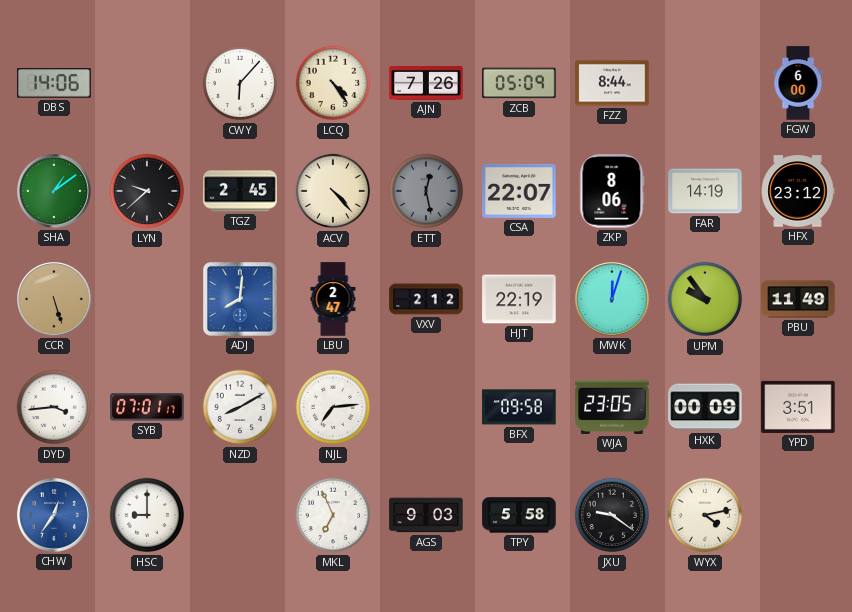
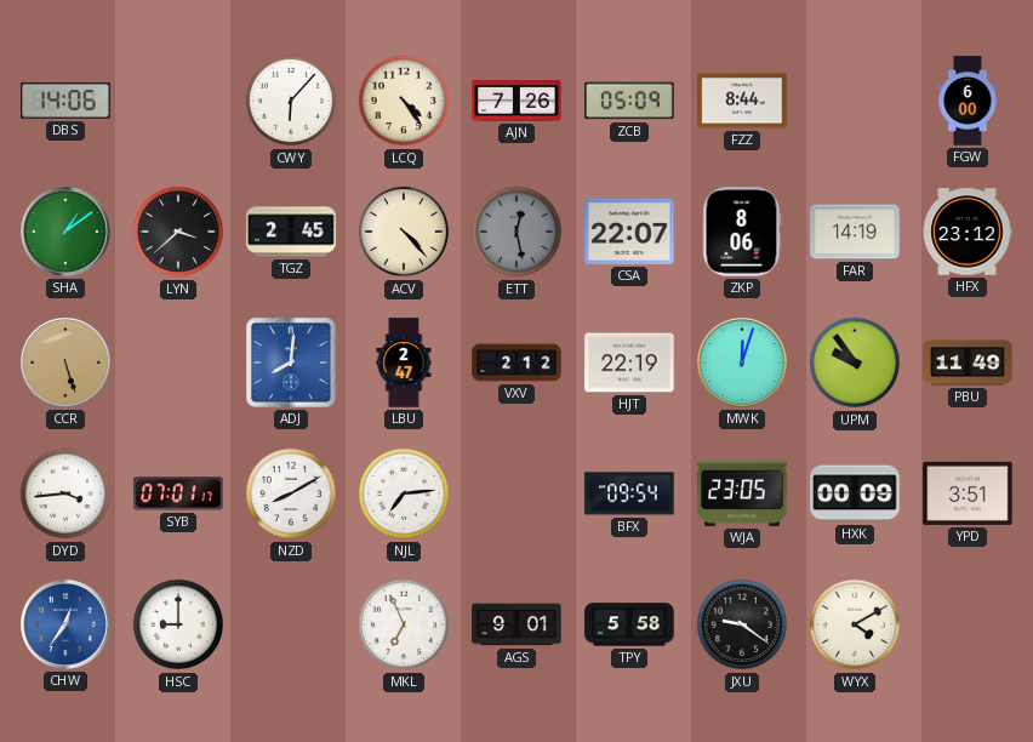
LYN: 9:38 -> 3:38 (178, 232)
BFX: 09:58 -> 09:54 (629, 493)
AGS: 9:03 -> 9:01 (516, 624)
WYX: 4:13 -> 4:10 (855, 624)
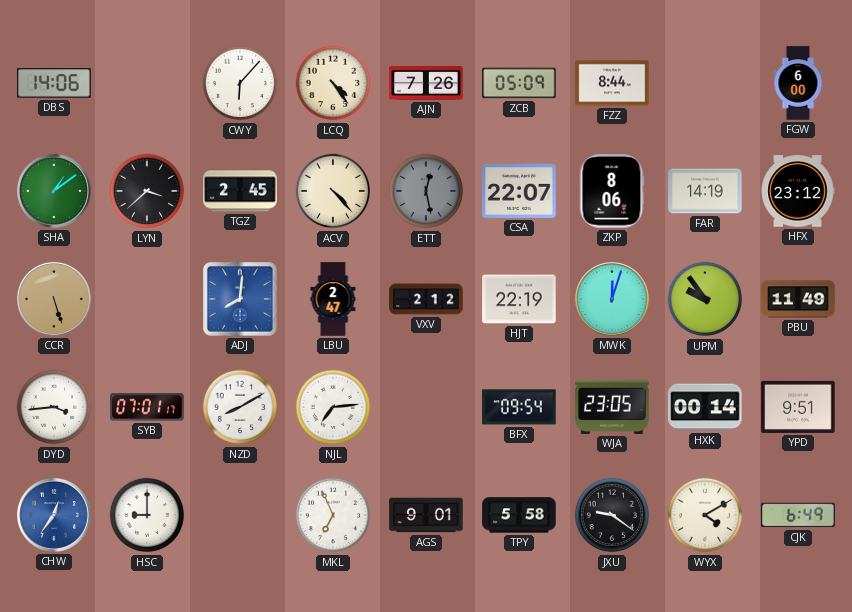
HXK: 00:09 -> 00:14 (705, 407)
YPD: 3:51 -> 9:51 (798, 407)
CJK: none -> 6:49 (798, 515)
